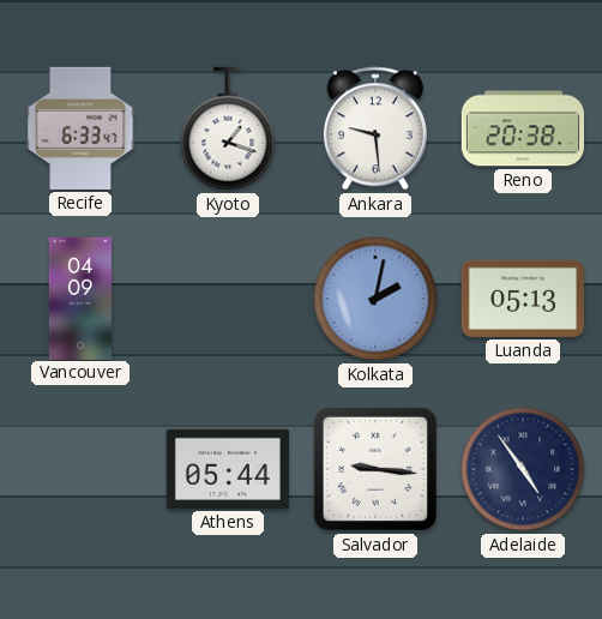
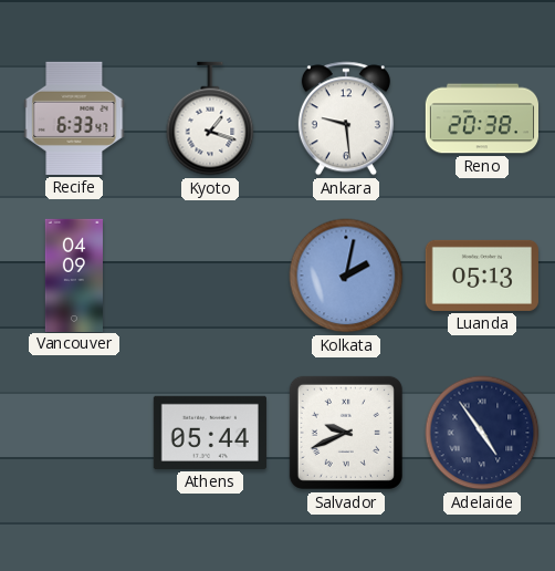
Salvador: 9:16 -> 9:41 (346, 433)
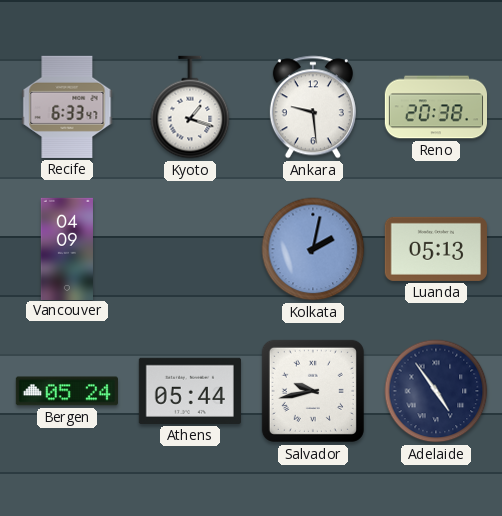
Bergen: none -> 05:24 (67, 391)
Salvador: 9:41 -> 9:43 (313, 391)
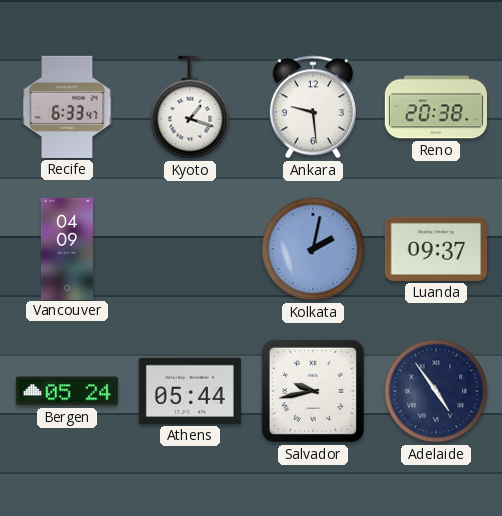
Luanda: 05:13 -> 09:37 (436, 249)
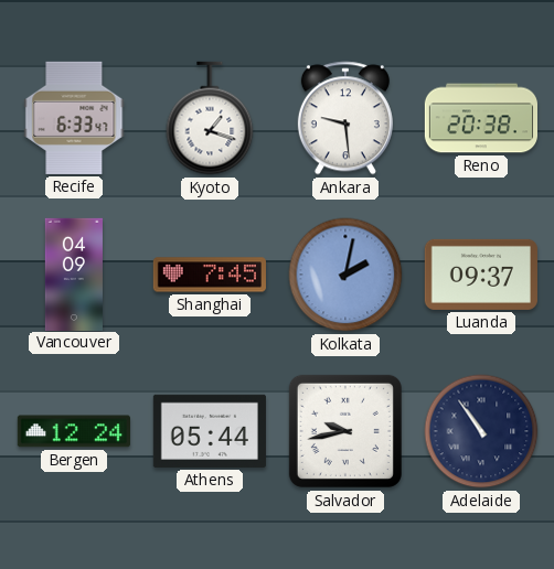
Shanghai: none -> 7:45 (210, 275)
Bergen: 05:24 -> 12:24 (74, 431)
Adelaide: 4:54 -> 10:54 (481, 431)
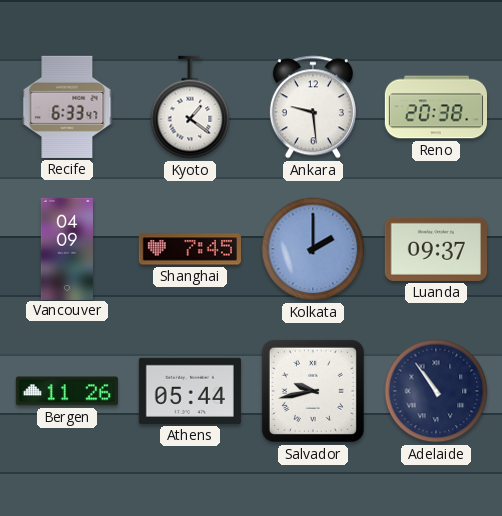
Kyoto: 1:18 -> 1:21 (190, 107)
Kolkata: 2:02 -> 2:00 (313, 249)
Bergen: 12:24 -> 11:26 (67, 391)
